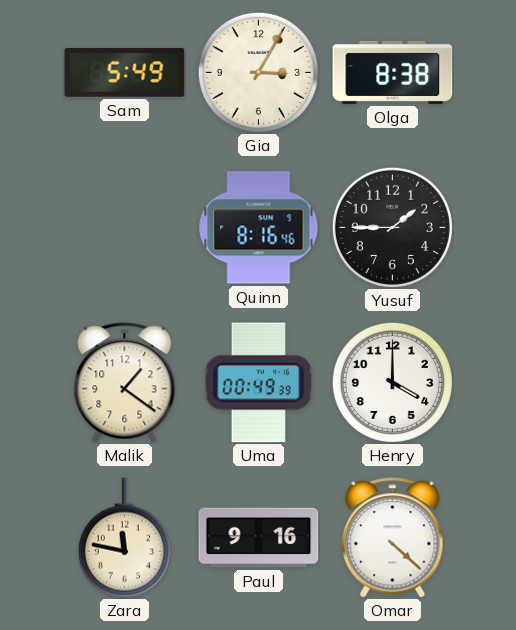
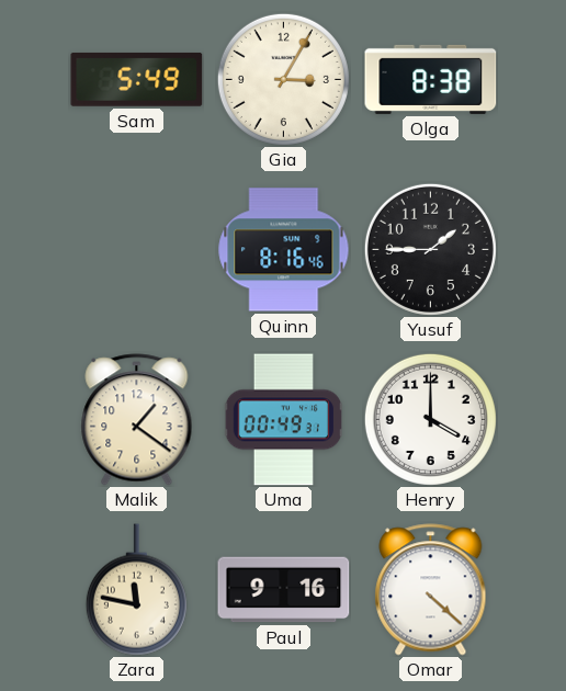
Uma: 00:49:39 -> 00:49:31 (284, 420)
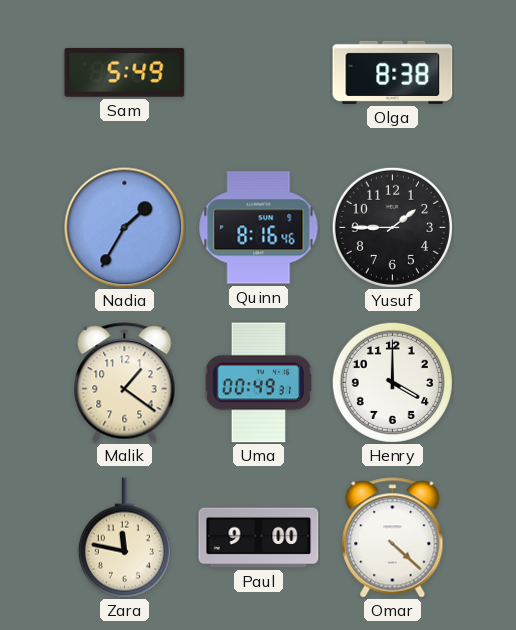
Gia: 3:05 -> none (283, 79)
Nadia: none -> 1:35 (125, 228)
Paul: 9:16 -> 9:00 (259, 538)
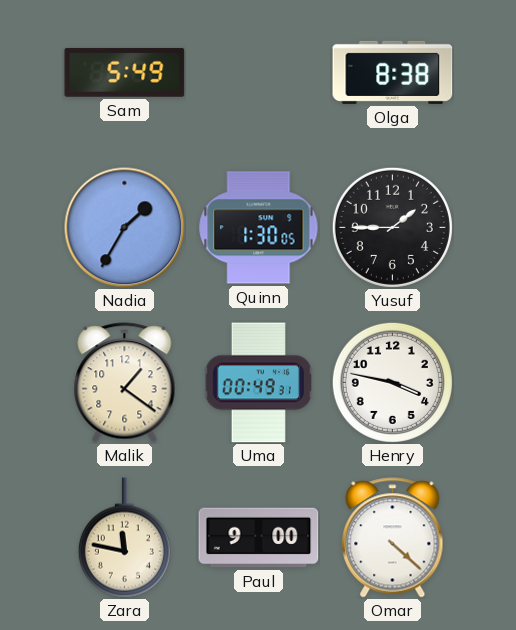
Quinn: 8:16 -> 1:30 (259, 228)
Henry: 4:00 -> 3:47 (392, 382)
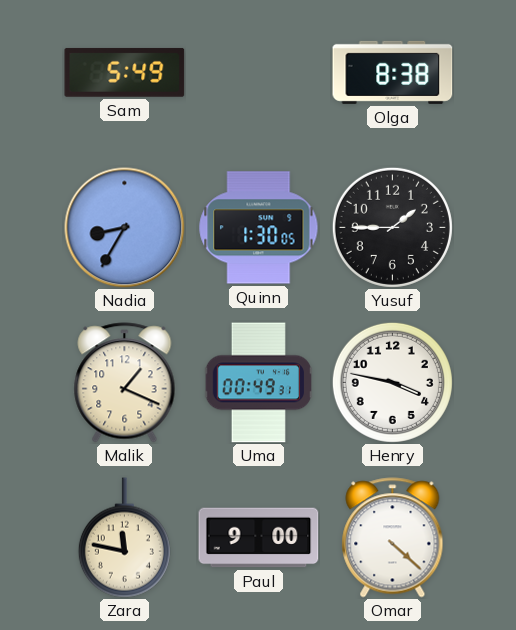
Nadia: 1:35 -> 8:35 (125, 228)
Malik: 1:21 -> 1:19 (125, 383)
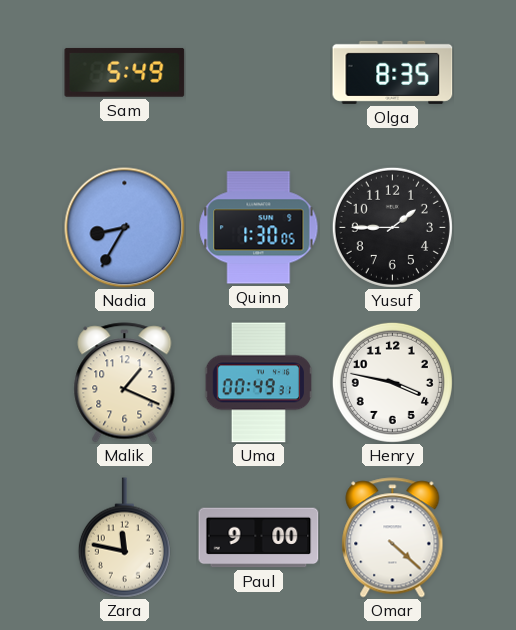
Olga: 8:38 -> 8:35 (393, 72)
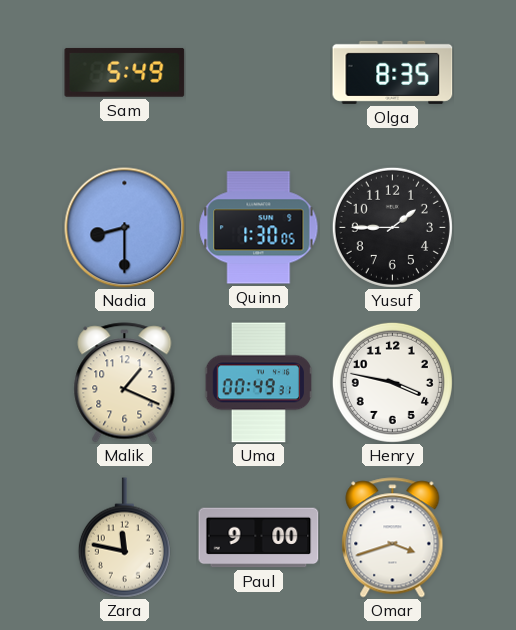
Nadia: 8:35 -> 8:30 (125, 228)
Omar: 4:22 -> 3:42 (393, 538)
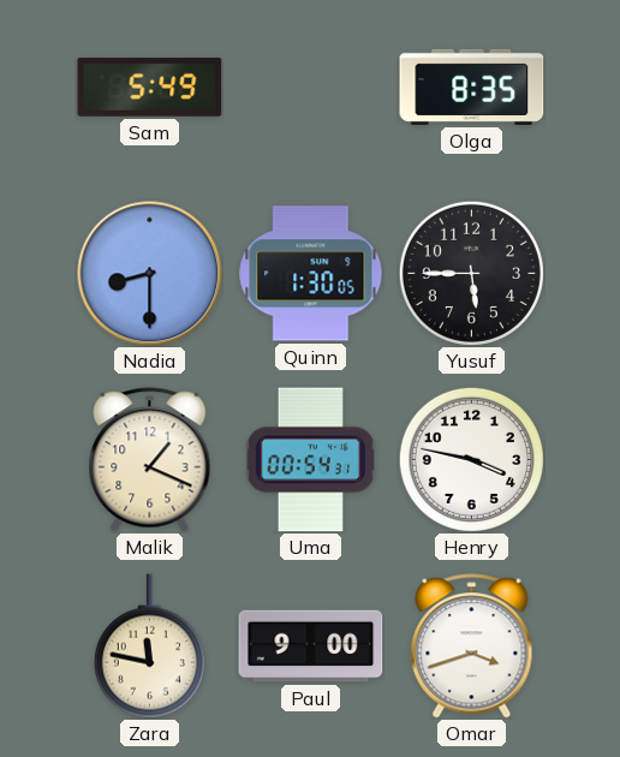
Yusuf: 1:45 -> 5:45 (471, 273)
Uma: 00:49 -> 00:54 (311, 460)
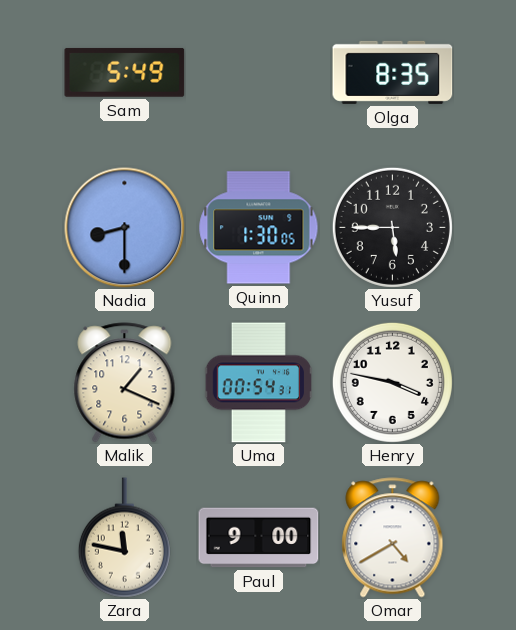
Omar: 3:42 -> 4:40 (393, 538)
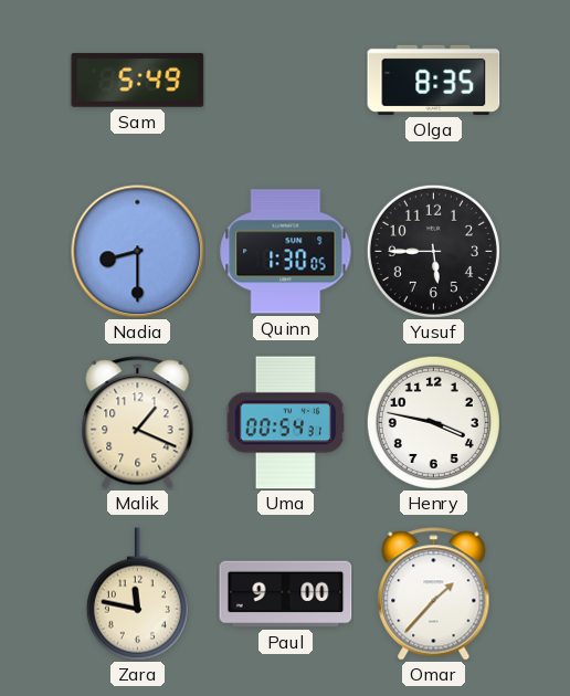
Omar: 4:40 -> 1:37 (434, 594)
